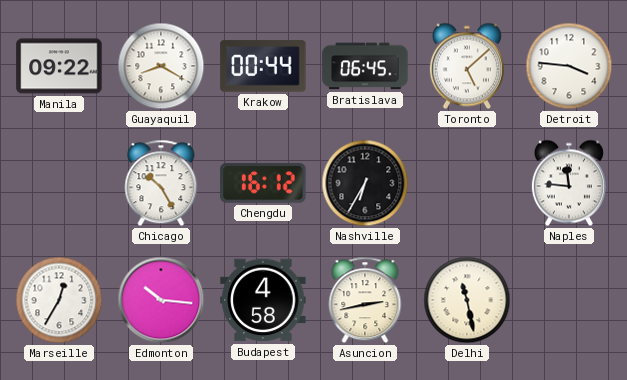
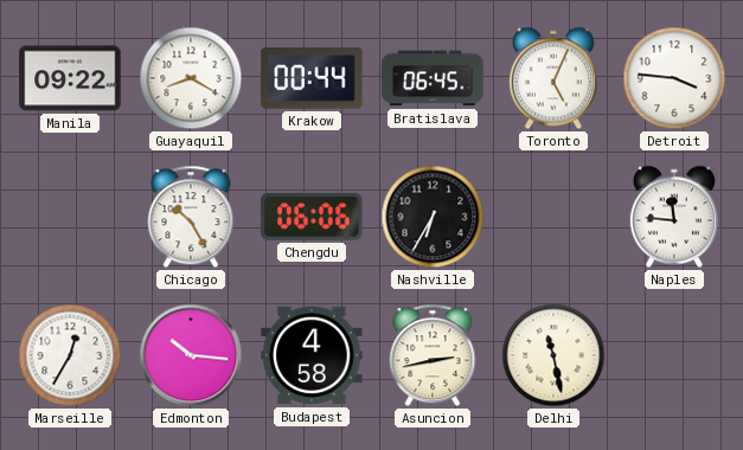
Toronto: 5:08 -> 5:04 (553, 78)
Chengdu: 16:12 -> 06:06 (312, 217)
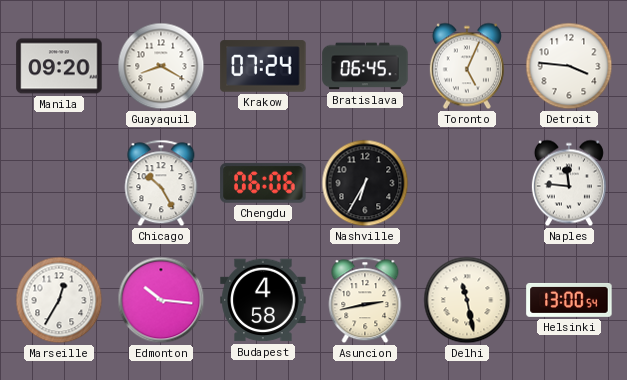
Manila: 09:22 -> 09:20 (59, 66)
Krakow: 00:44 -> 07:24 (263, 66)
Helsinki: none -> 13:00 (569, 300)
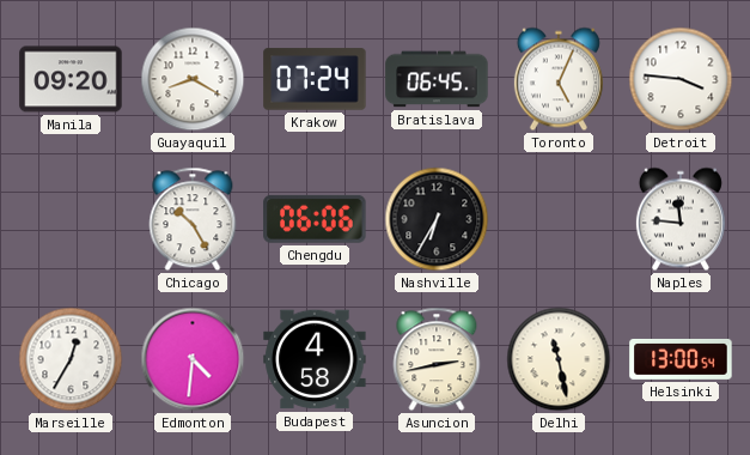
Edmonton: 10:16 -> 4:31 (193, 359)
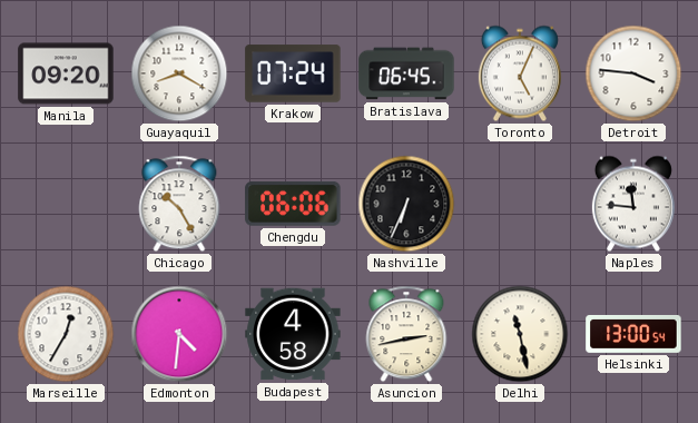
Nashville: 6:35 -> 6:34 (406, 204)
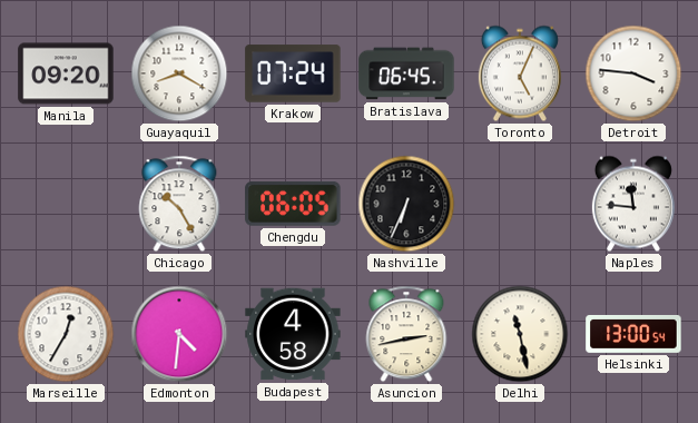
Chengdu: 06:06 -> 06:05 (293, 204)
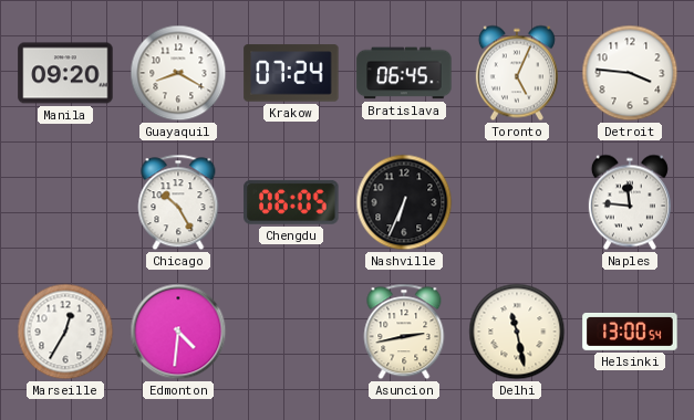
Budapest: 4:58 -> none (293, 334)
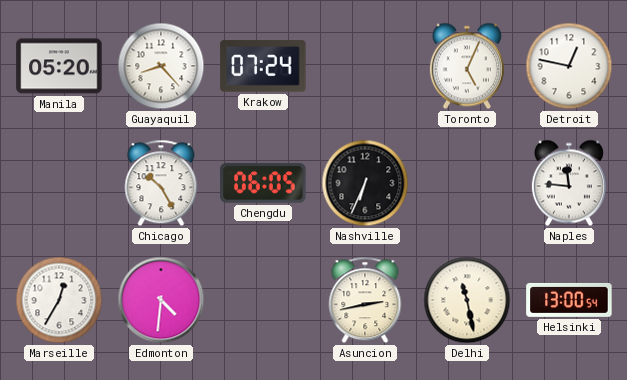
Manila: 09:20 -> 05:20 (59, 66)
Guayaquil: 8:20 -> 8:23 (161, 66)
Bratislava: 06:45 -> none (404, 73)
Detroit: 3:46 -> 12:47 (569, 66)
